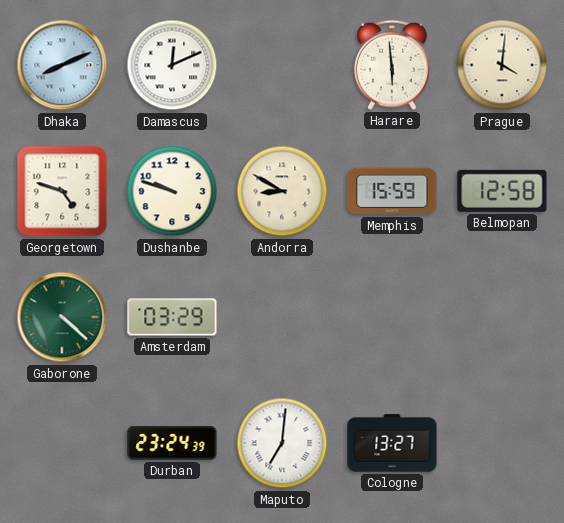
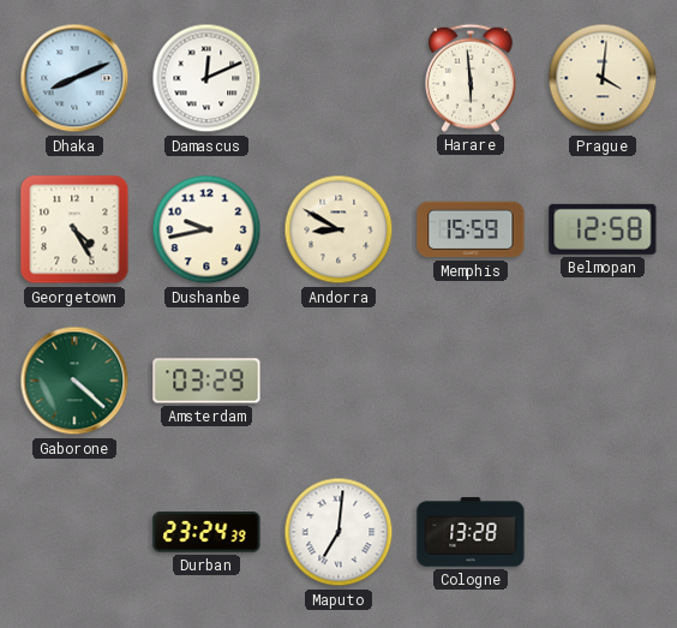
Georgetown: 4:48 -> 4:25 (74, 229)
Dushanbe: 9:48 -> 9:43 (206, 229)
Cologne: 13:27 -> 13:28 (471, 532)
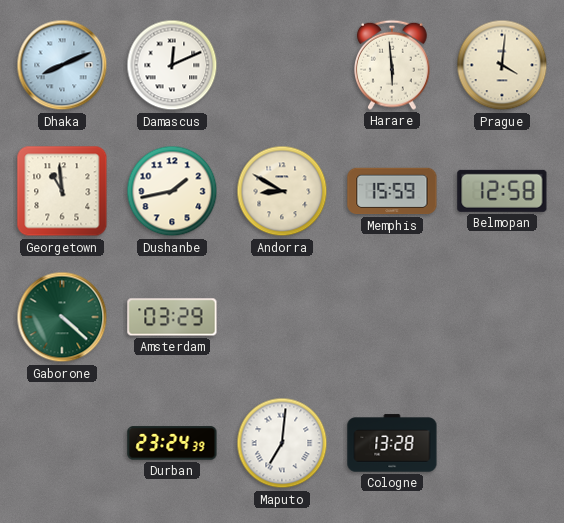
Georgetown: 4:25 -> 10:59 (62, 191)
Dushanbe: 9:43 -> 1:43 (172, 191)
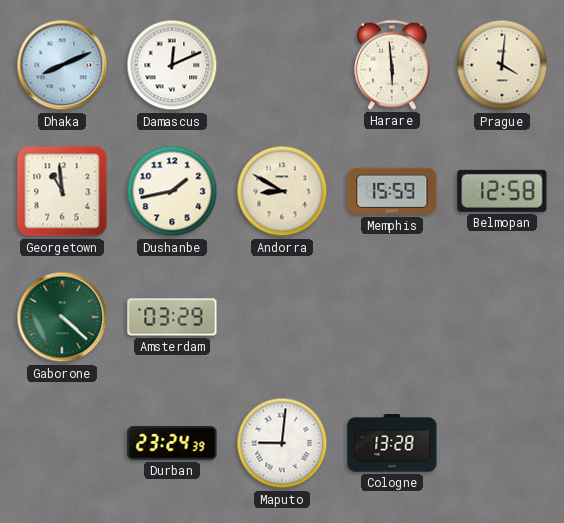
Maputo: 7:01 -> 9:01 (282, 443)
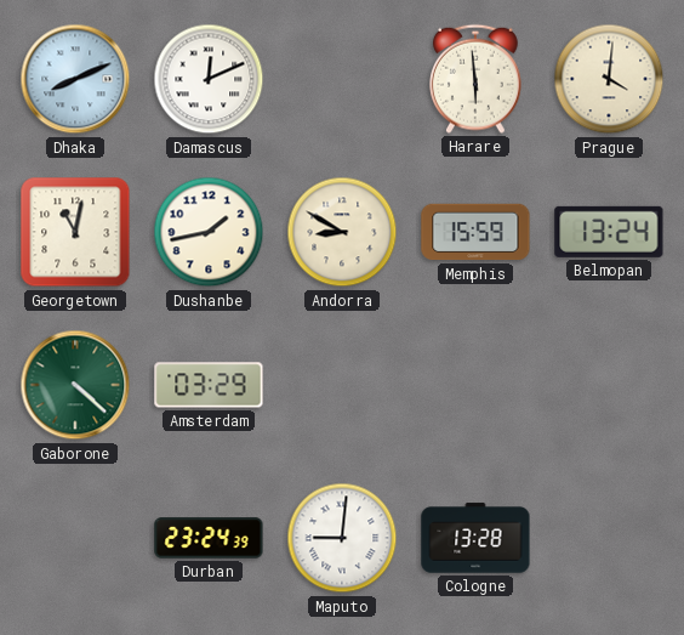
Georgetown: 10:59 -> 11:02 (75, 232)
Belmopan: 12:58 -> 13:24 (609, 232)
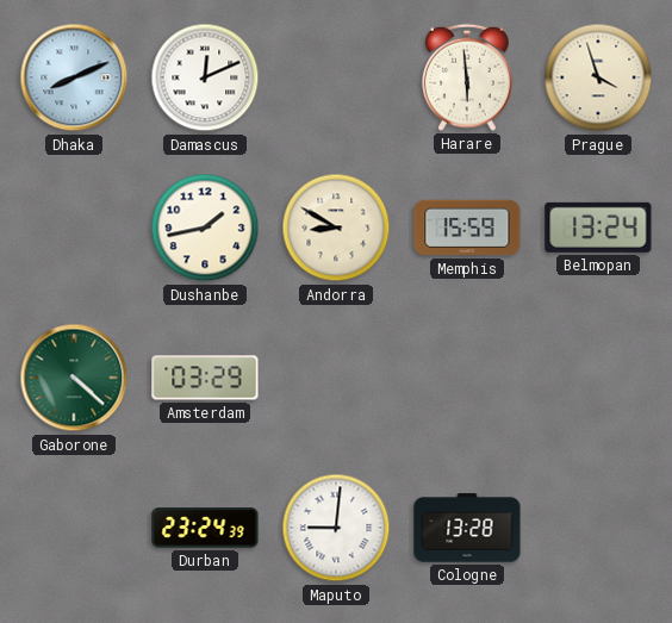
Prague: 4:01 -> 3:57 (598, 77)
Georgetown: 11:02 -> none (75, 232)
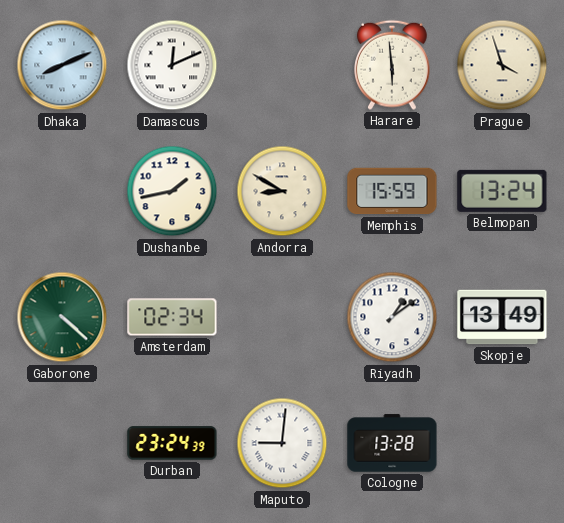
Amsterdam: 03:29 -> 02:34 (172, 317)
Riyadh: none -> 1:09 (392, 317)
Skopje: none -> 13:49 (502, 317)
